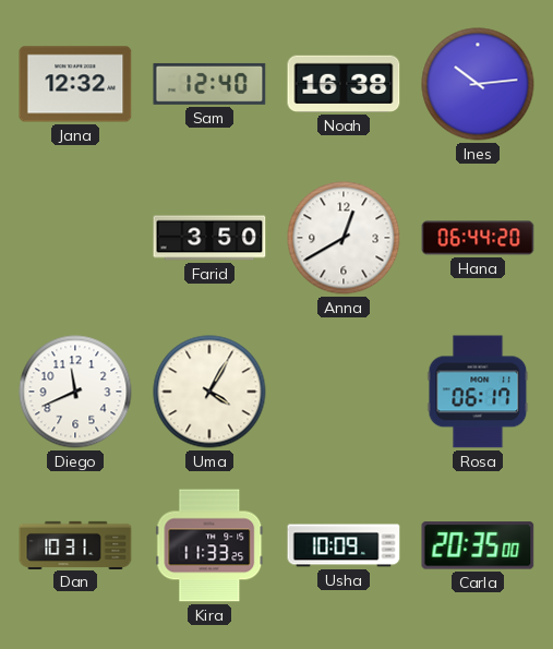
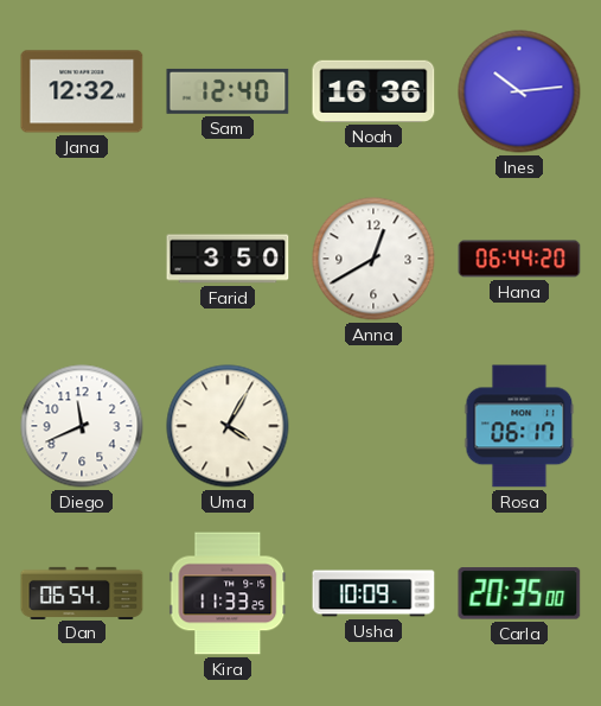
Noah: 16:38 -> 16:36 (373, 91)
Dan: 10:31 -> 06:54 (82, 592)
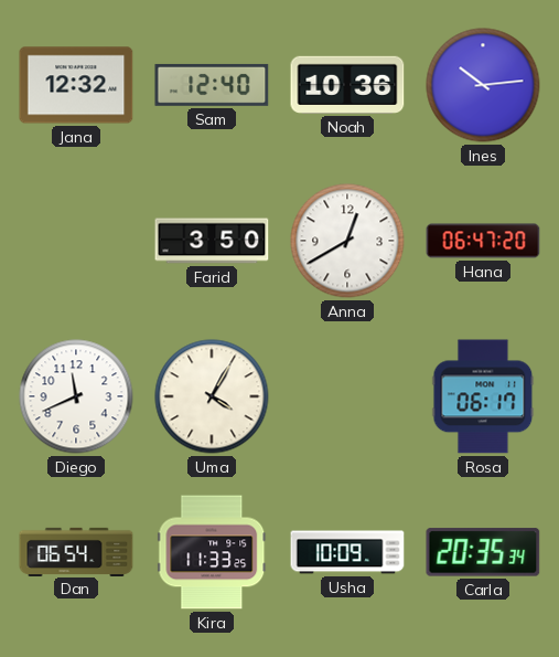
Noah: 16:36 -> 10:36 (347, 85)
Hana: 06:44 -> 06:47 (483, 241)
Carla: 20:35:00 -> 20:35:34 (483, 552)
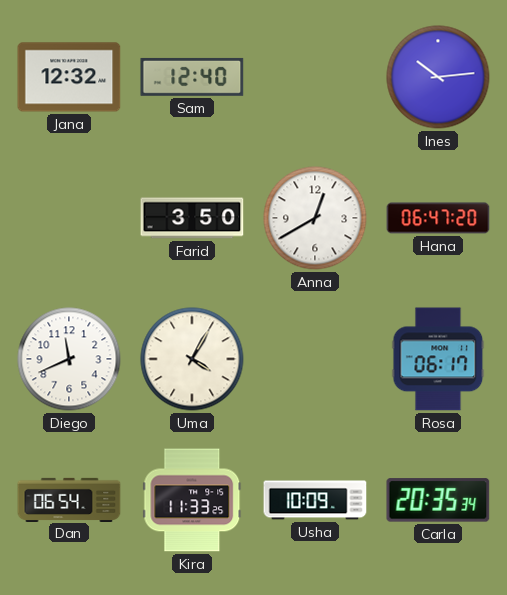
Noah: 10:36 -> none (347, 85)
